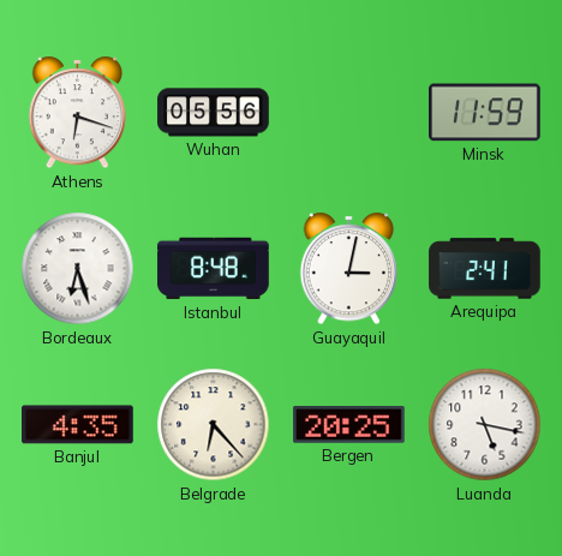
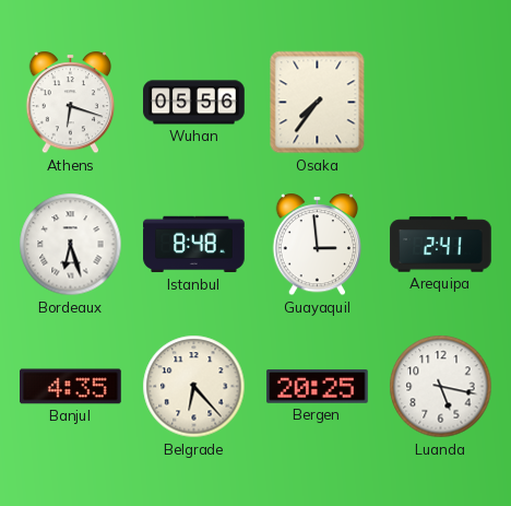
Osaka: none -> 7:36 (318, 103)
Minsk: 11:59 -> none (485, 113)
Guayaquil: 3:02 -> 2:59 (318, 245)
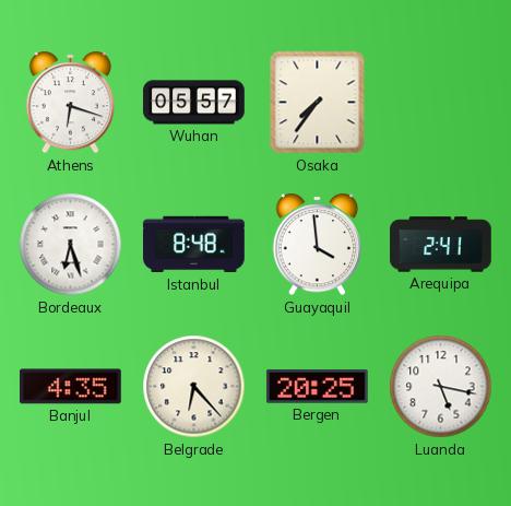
Wuhan: 05:56 -> 05:57 (194, 103)
Guayaquil: 2:59 -> 3:59 (318, 245)
